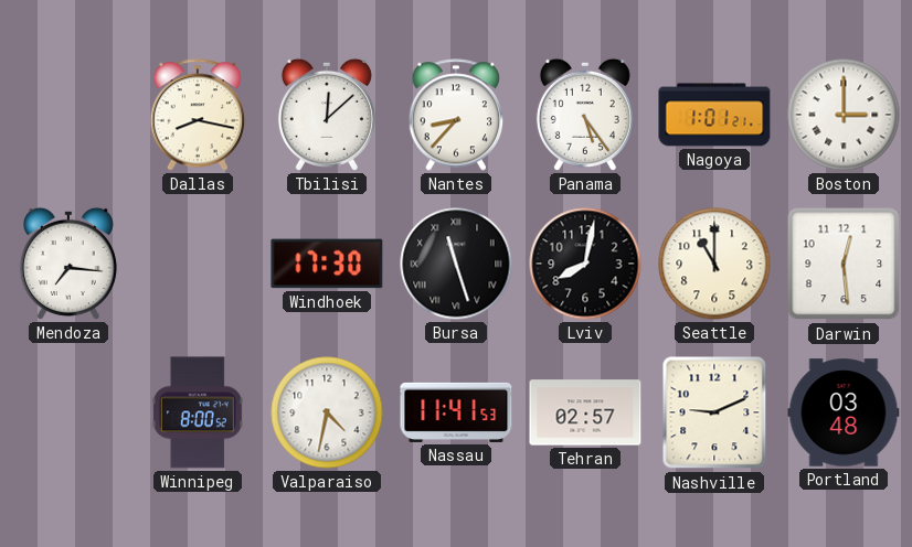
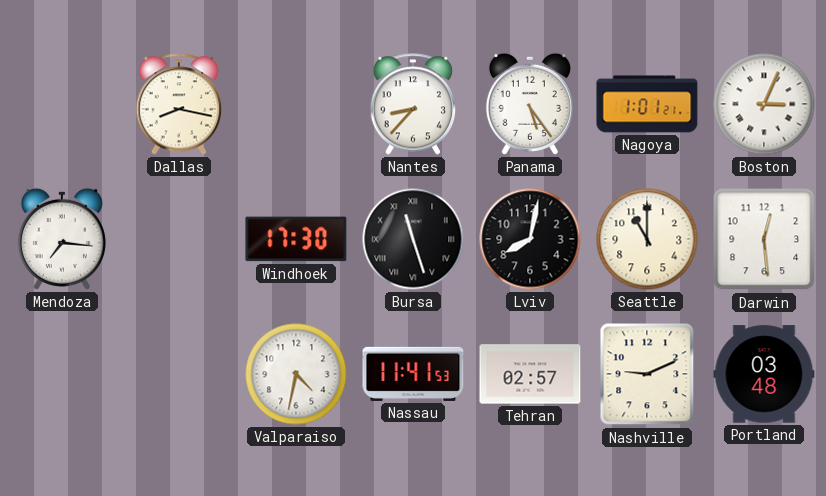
Tbilisi: 12:08 -> none (327, 115)
Boston: 3:00 -> 3:04 (764, 104)
Winnipeg: 8:00 -> none (198, 412)
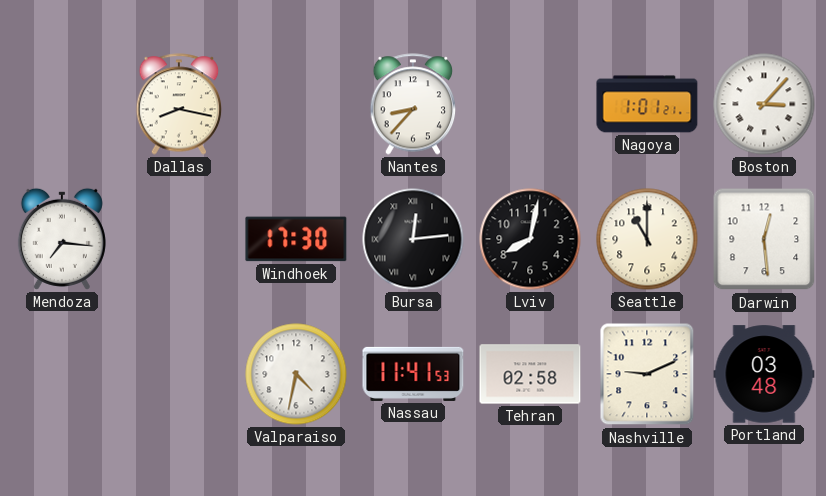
Panama: 5:24 -> none (530, 104)
Boston: 3:04 -> 3:07 (764, 104)
Bursa: 11:27 -> 12:14 (413, 239)
Tehran: 02:57 -> 02:58 (530, 374)
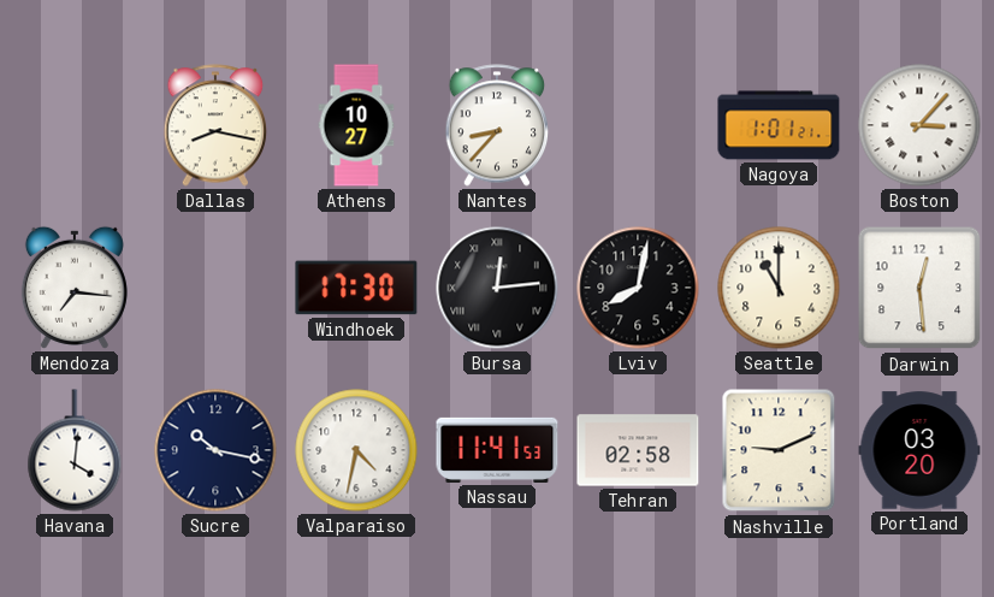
Athens: none -> 10:27 (356, 125)
Havana: none -> 4:01 (75, 450)
Sucre: none -> 10:17 (215, 450)
Portland: 03:48 -> 03:20 (919, 450)
